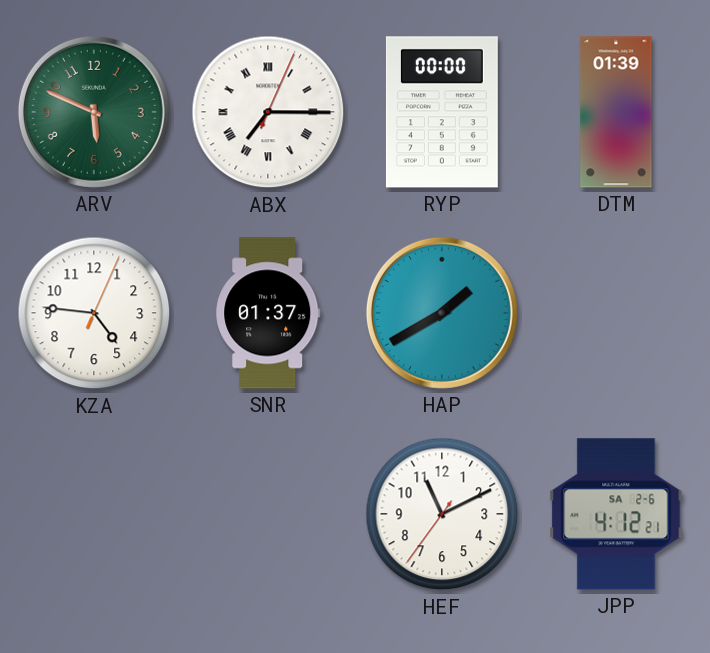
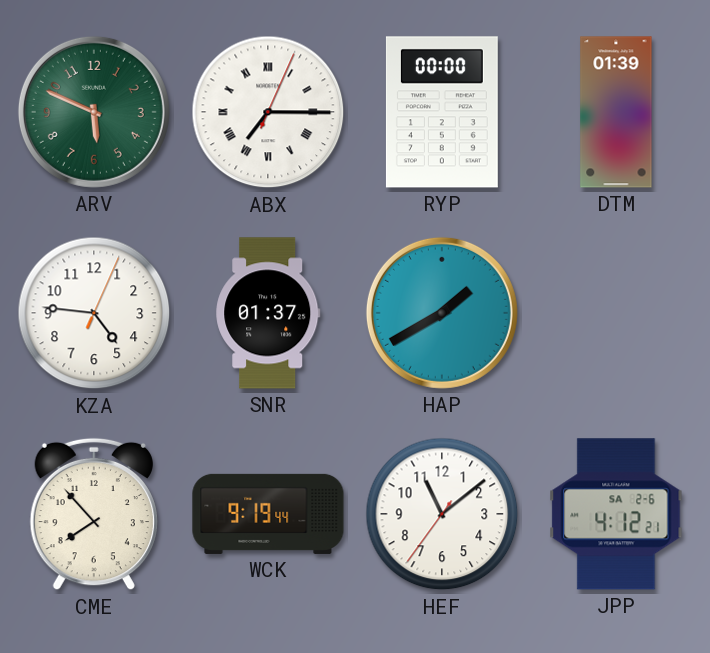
CME: none -> 7:53 (94, 514)
WCK: none -> 9:19 (268, 514)
HEF: 11:10 -> 11:08 (442, 514)
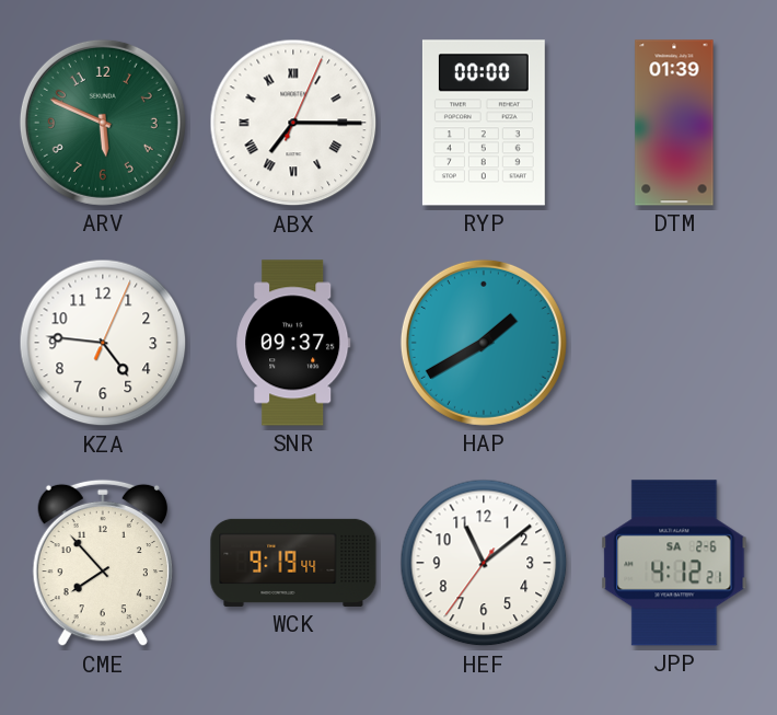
SNR: 01:37 -> 09:37 (293, 343)
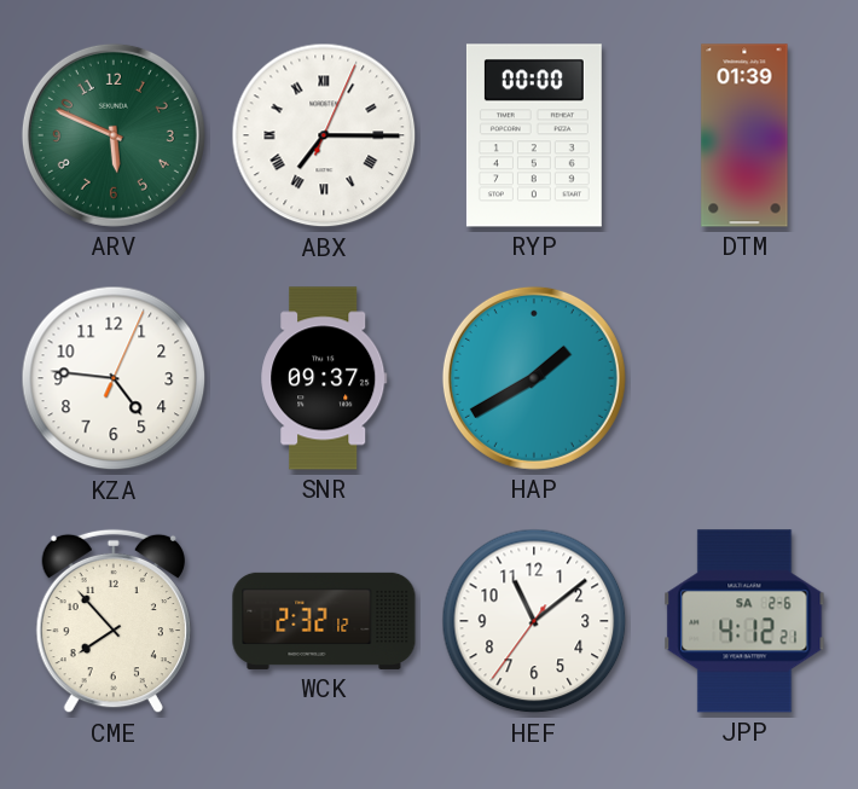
WCK: 9:19 -> 2:32 (324, 621)
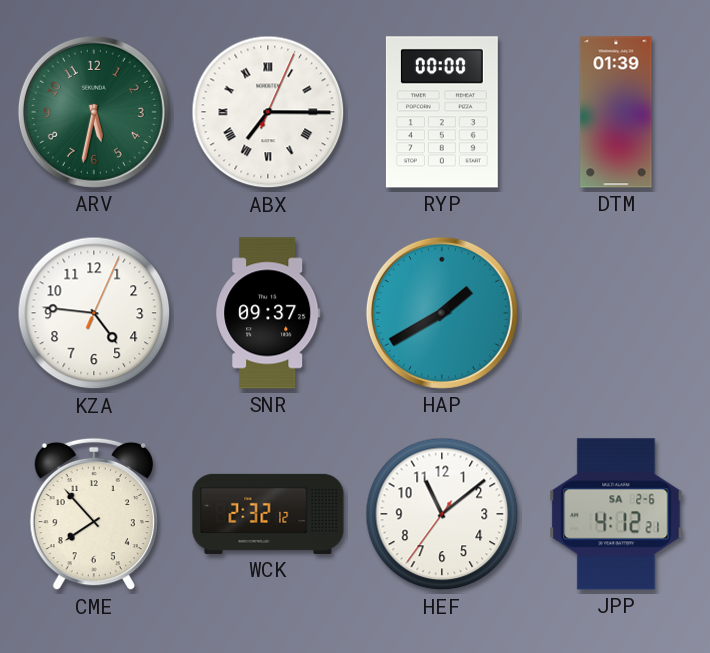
ARV: 5:49 -> 5:32 (94, 112)
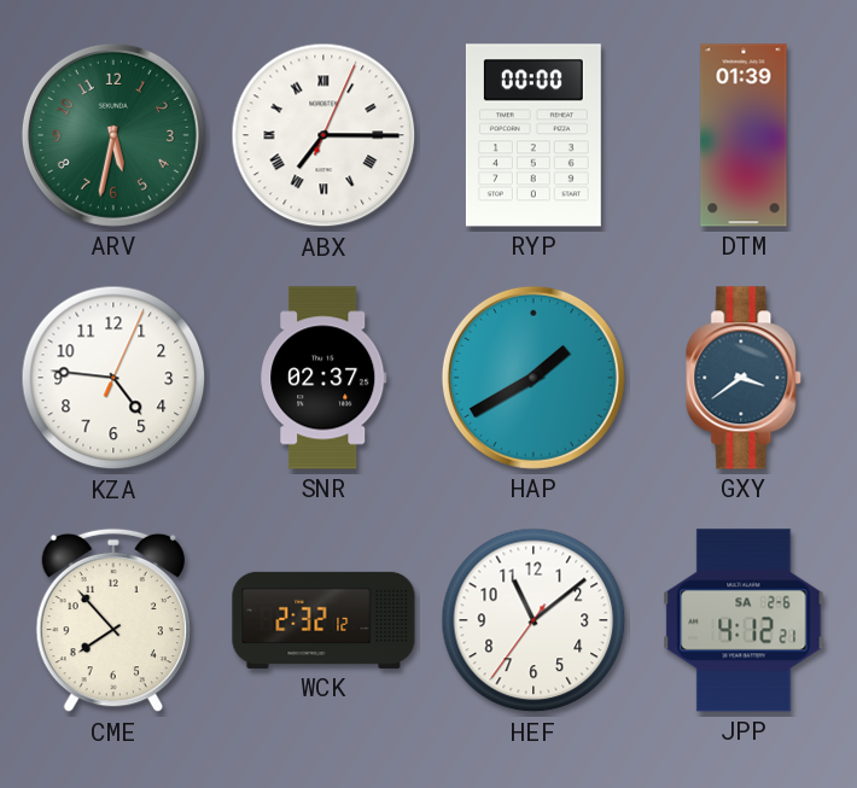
SNR: 09:37 -> 02:37 (323, 378)
GXY: none -> 3:39 (745, 378)
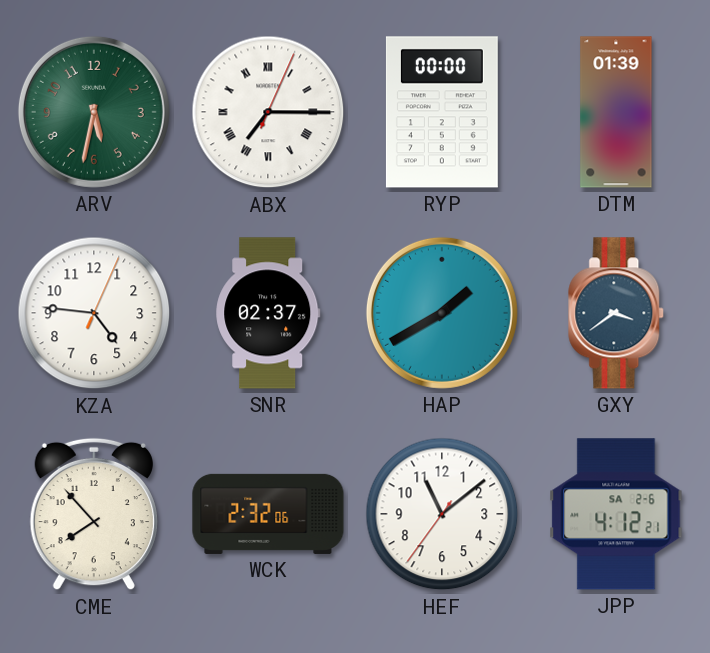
WCK: 2:32:12 -> 2:32:06 (268, 514)
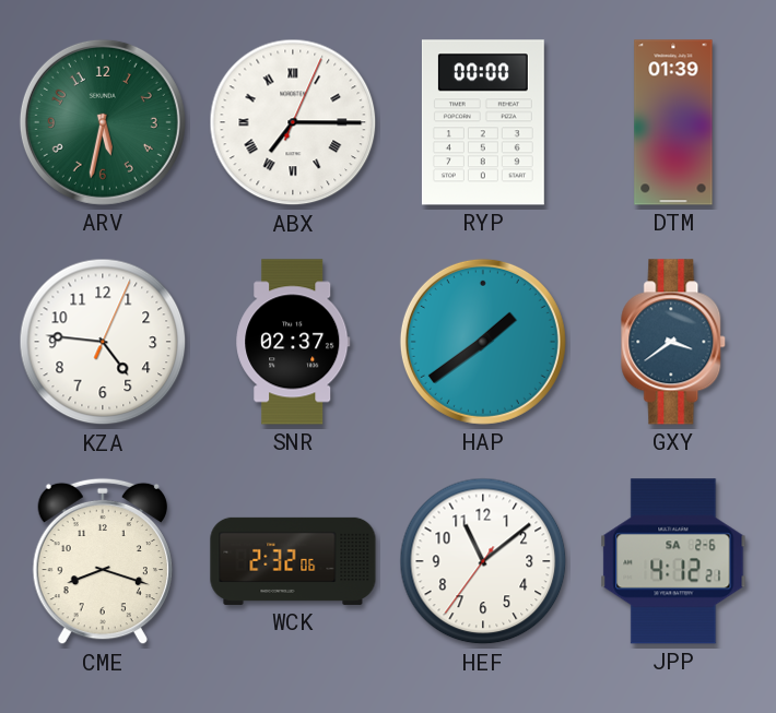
HAP: 1:40 -> 1:39 (483, 342)
CME: 7:53 -> 8:18 (103, 561)
